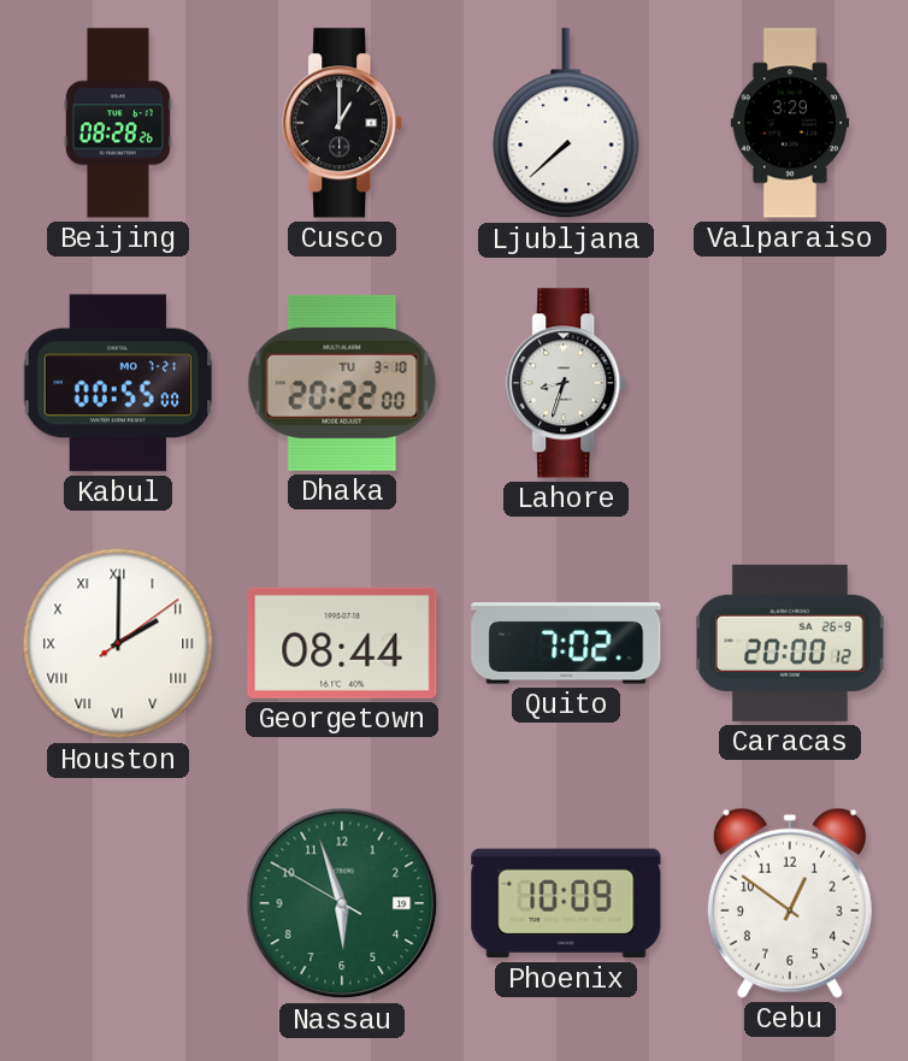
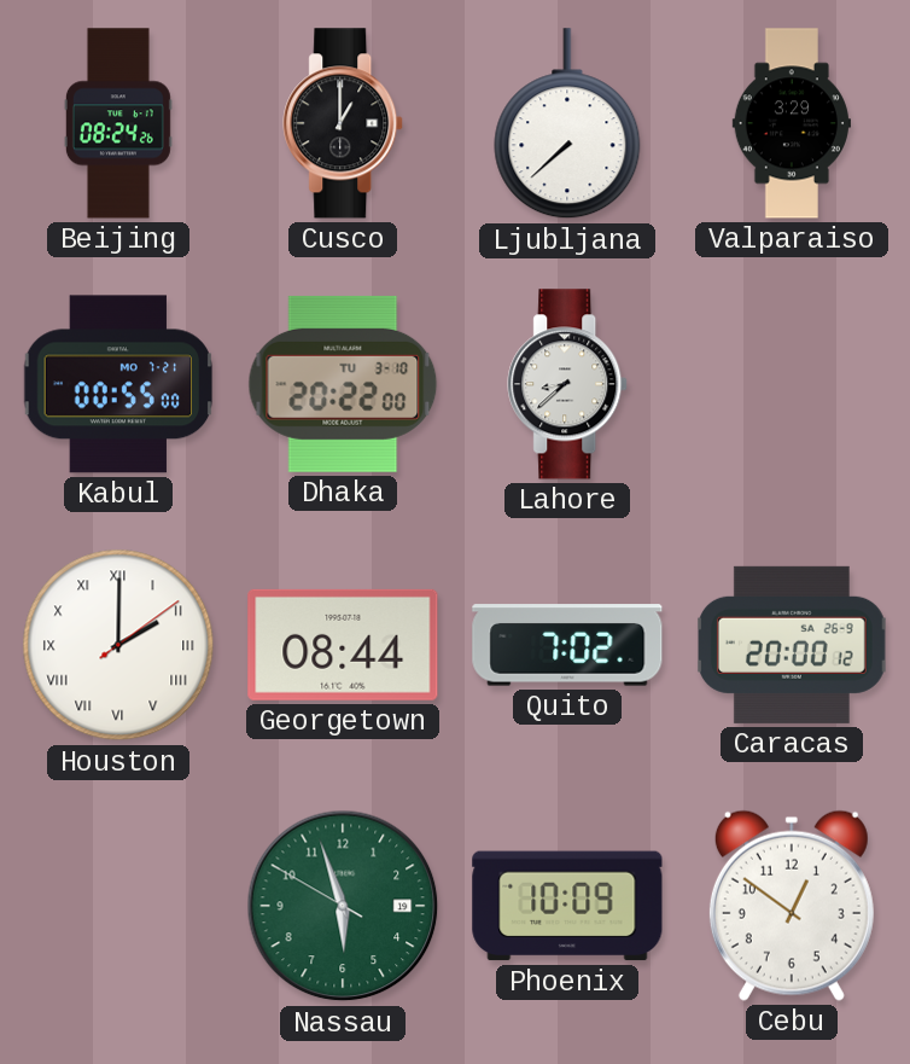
Beijing: 08:28 -> 08:24 (118, 123)
Lahore: 8:33 -> 8:38 (568, 384)
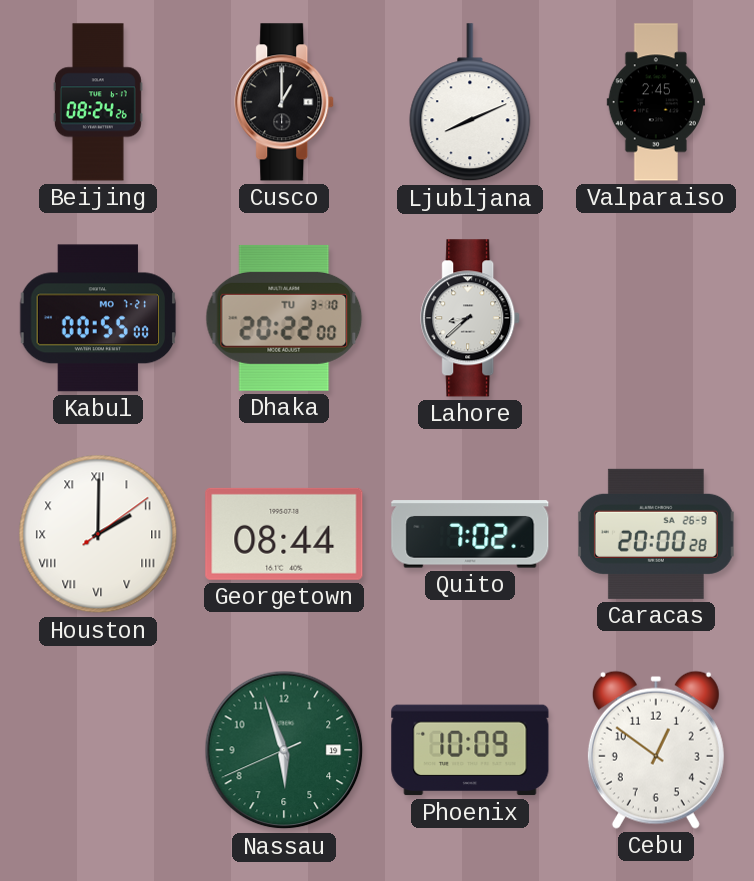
Ljubljana: 7:38 -> 8:11 (470, 103)
Valparaiso: 3:29 -> 2:45 (655, 102)
Caracas: 20:00:12 -> 20:00:28 (656, 534)
Nassau: 5:56:50 -> 5:56:41 (284, 750)
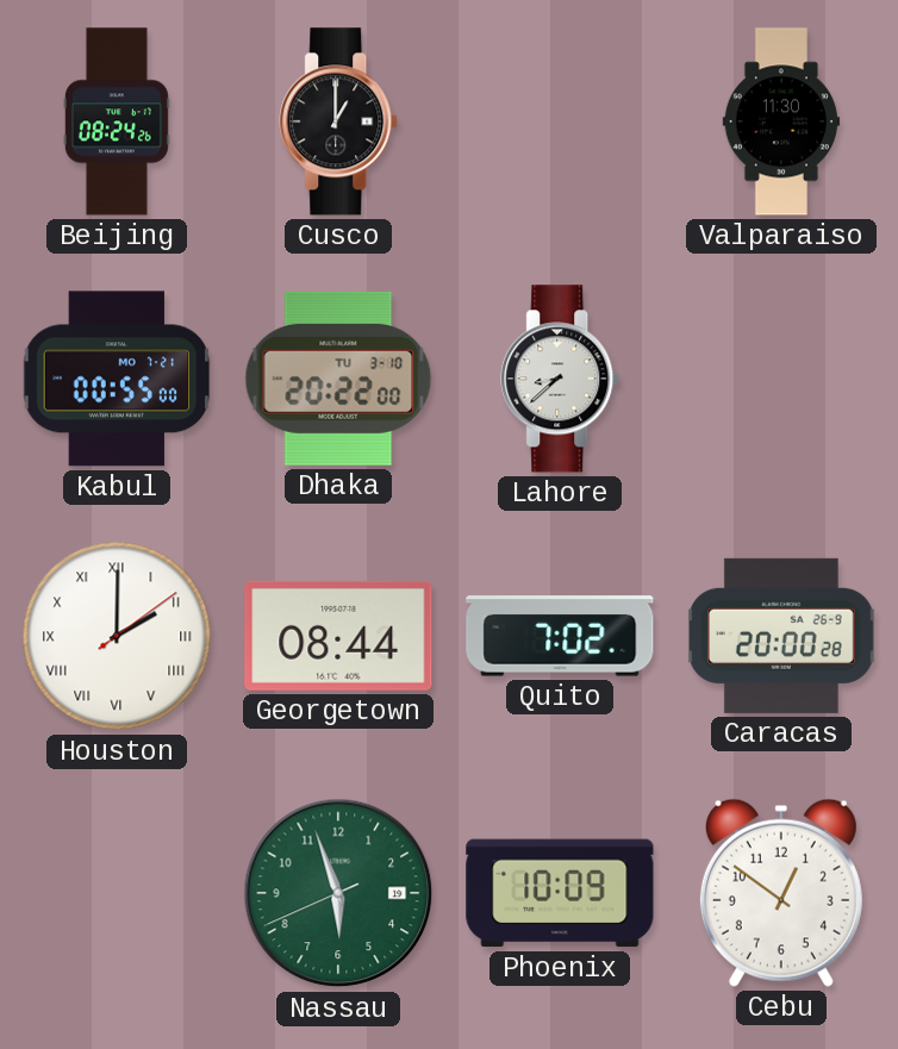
Ljubljana: 8:11 -> none (470, 103)
Valparaiso: 2:45 -> 11:30 (780, 121)
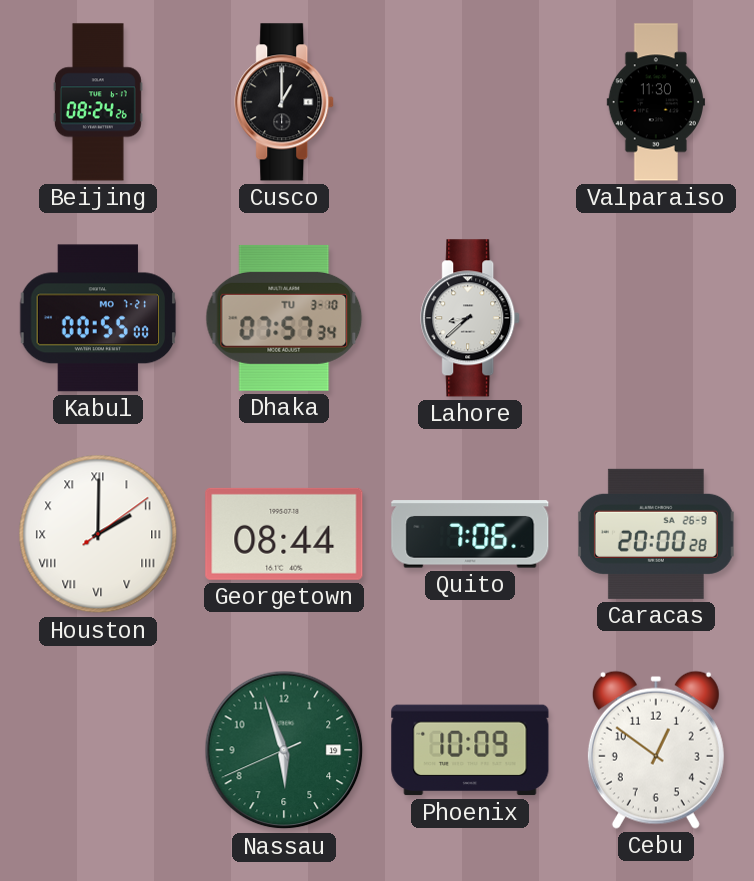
Dhaka: 20:22 -> 07:57 (284, 318)
Quito: 7:02 -> 7:06 (470, 534)
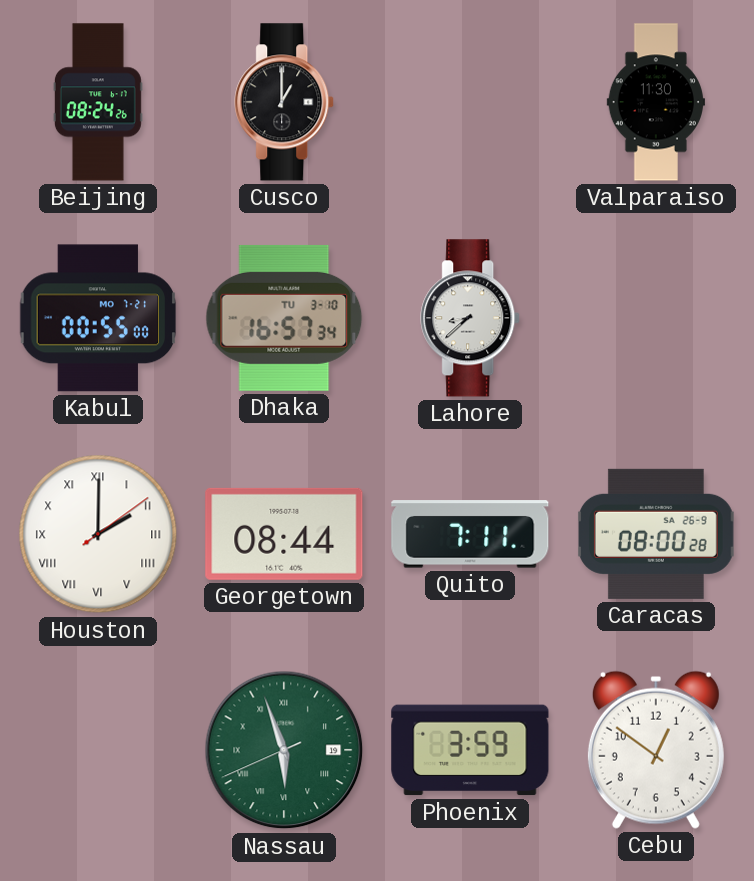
Dhaka: 07:57 -> 16:57 (284, 318)
Quito: 7:06 -> 7:11 (470, 534)
Caracas: 20:00 -> 08:00 (656, 534)
Nassau numerals: Arabic -> Roman (284, 750)
Phoenix: 10:09 -> 3:59 (470, 750)
